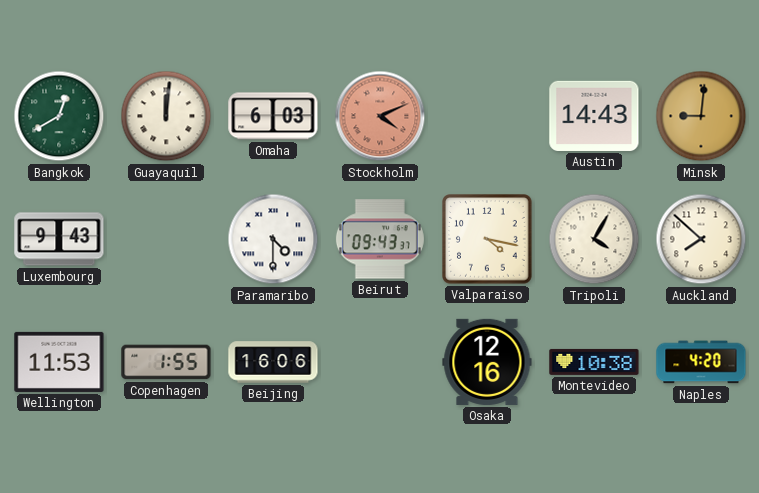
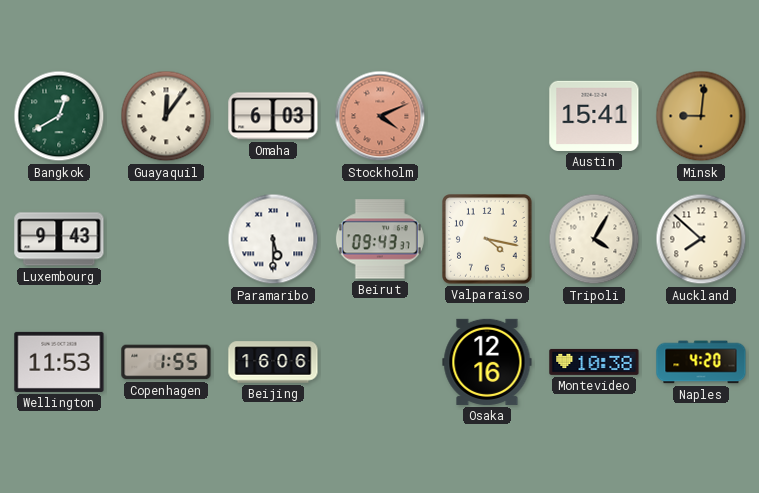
Guayaquil: 12:01 -> 12:06 (166, 116)
Austin: 14:43 -> 15:41 (594, 116)
Paramaribo: 4:30 -> 5:30 (273, 239)
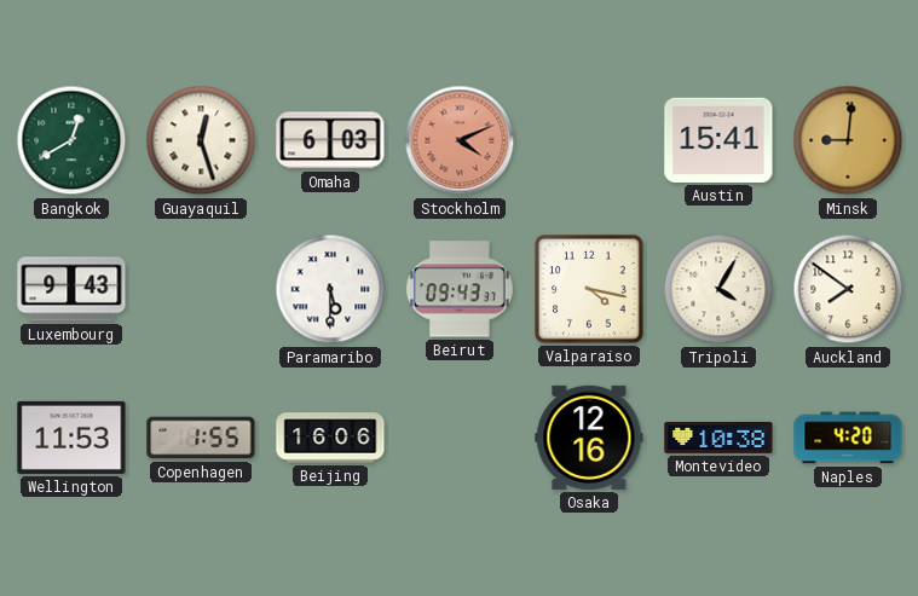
Guayaquil: 12:06 -> 12:27 (201, 140)
Auckland: 7:52 -> 7:51 (848, 289)
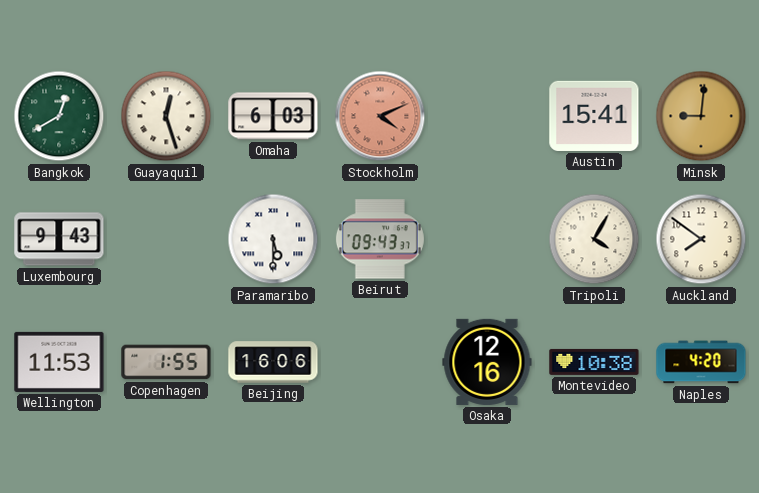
Valparaiso: 4:17 -> none (589, 289)
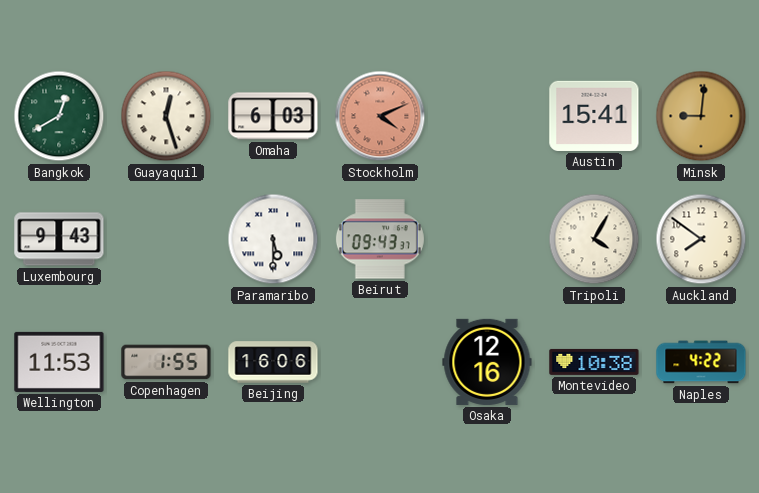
Naples: 4:20 -> 4:22 (701, 362)
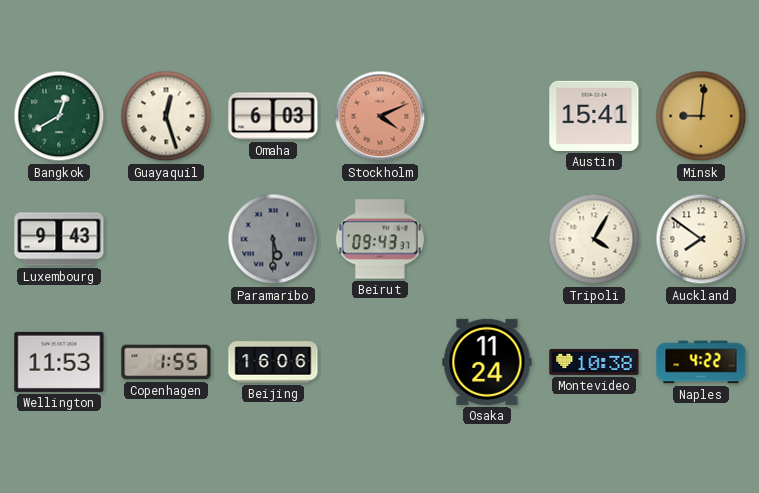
Paramaribo dial: white -> grey (273, 239)
Osaka: 12:16 -> 11:24 (487, 362)
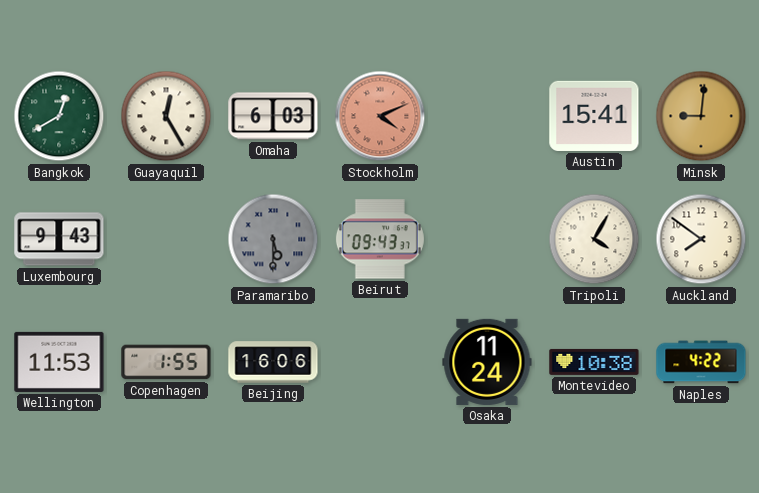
Guayaquil: 12:27 -> 12:25 (166, 116)
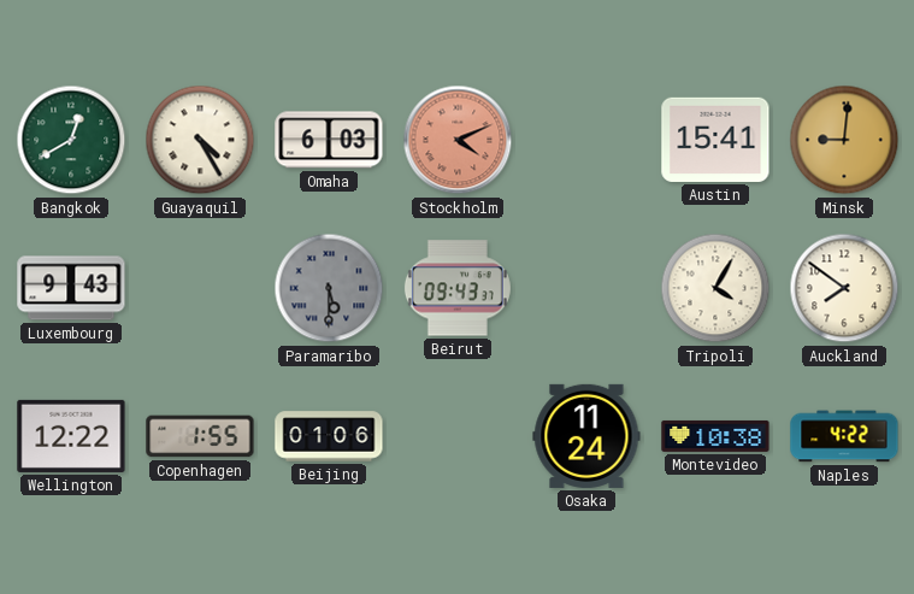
Guayaquil: 12:25 -> 4:25 (200, 140)
Wellington: 11:53 -> 12:22 (71, 436)
Beijing: 16:06 -> 01:06 (329, 436)
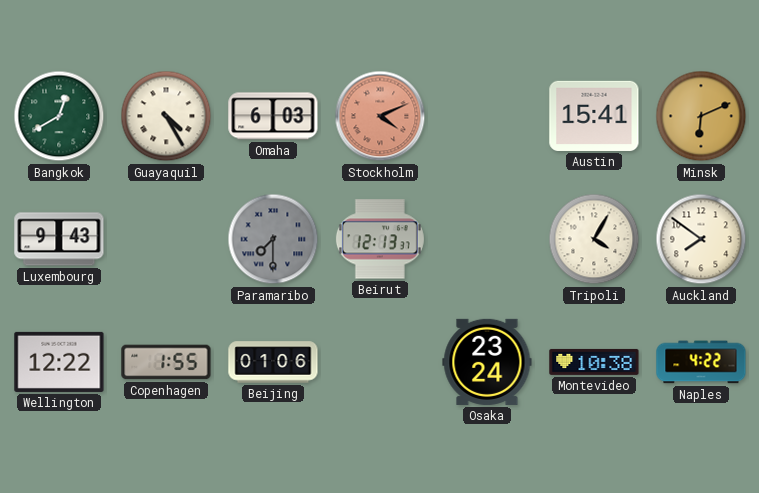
Minsk: 9:01 -> 6:11 (701, 116)
Paramaribo: 5:30 -> 7:30 (273, 239)
Beirut: 09:43 -> 12:13 (380, 239)
Osaka: 11:24 -> 23:24 (487, 362)
